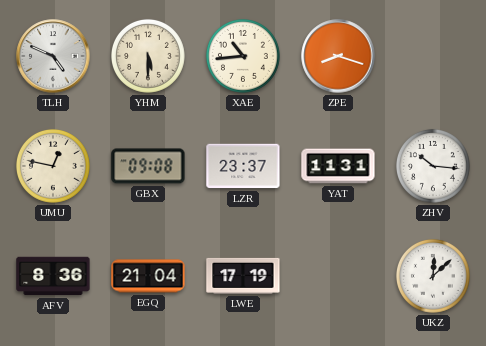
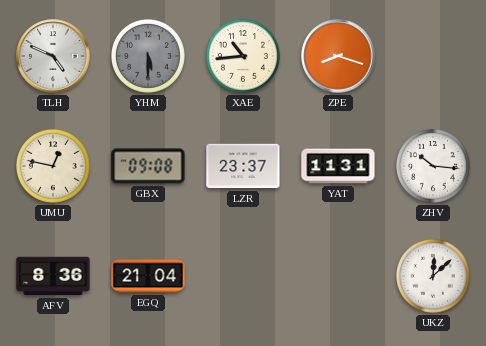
YHM dial: cream -> grey (148, 56)
LWE: 17:19 -> none (243, 276)
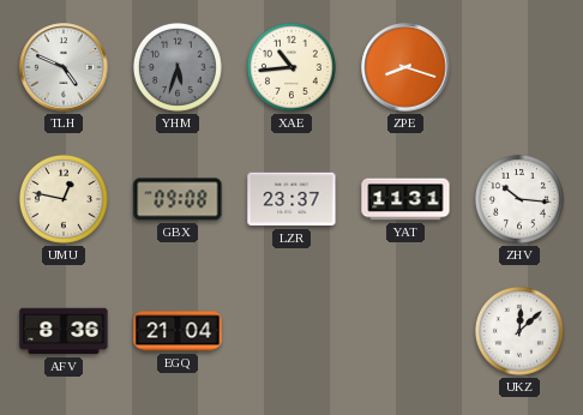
YHM: 5:30 -> 5:33 (178, 67)
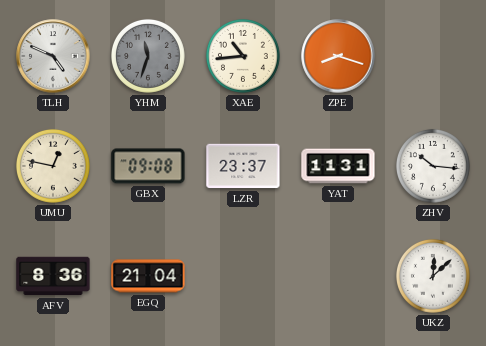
YHM: 5:33 -> 11:33 (148, 56)
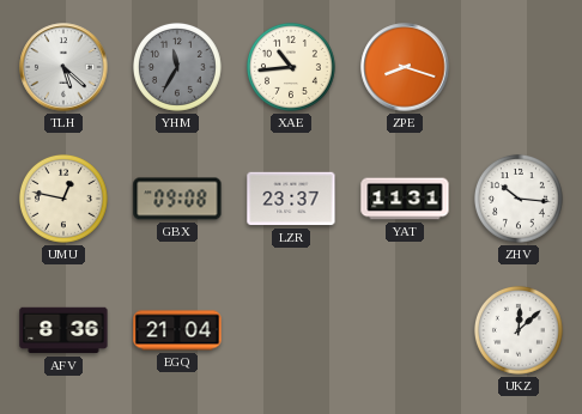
TLH: 4:49 -> 5:22 (63, 67)
YHM: 11:33 -> 11:35 (177, 67)
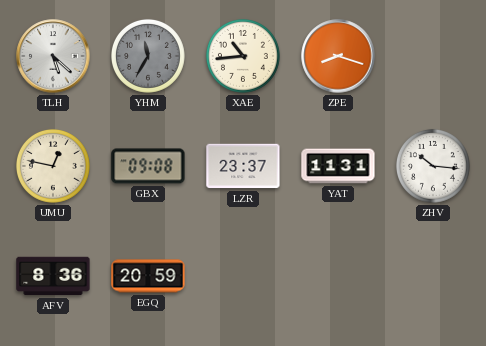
EGQ: 21:04 -> 20:59 (148, 276)
UKZ: 12:08 -> none (519, 330)
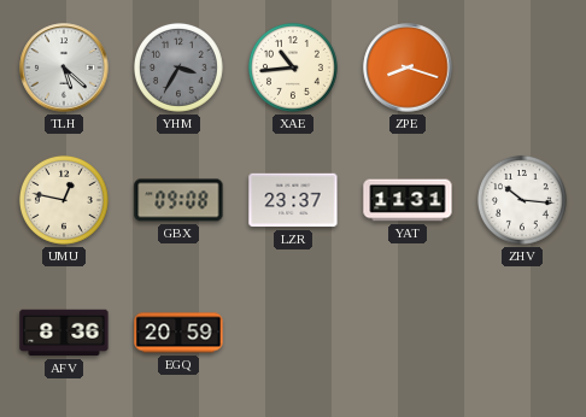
YHM: 11:35 -> 3:35 (178, 67)
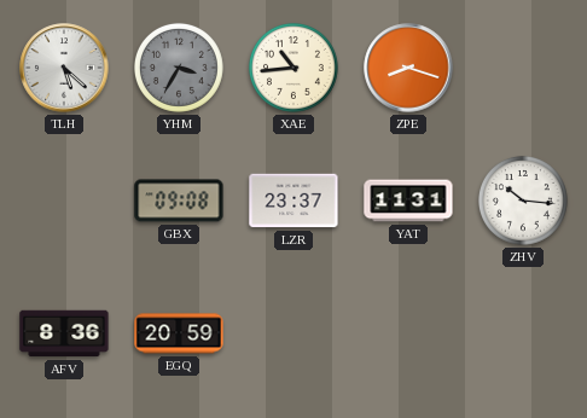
UMU: 12:47 -> none (64, 200)
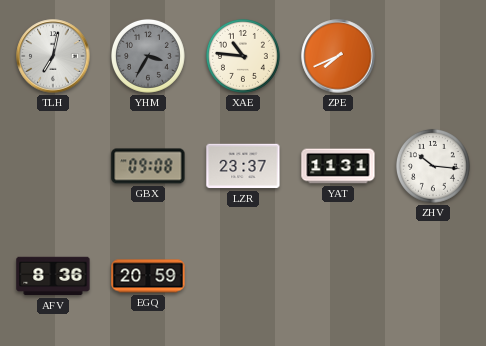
TLH: 5:22 -> 7:02 (53, 56)
XAE: 10:44 -> 10:46 (243, 56)
ZPE: 8:18 -> 7:41 (338, 56)
